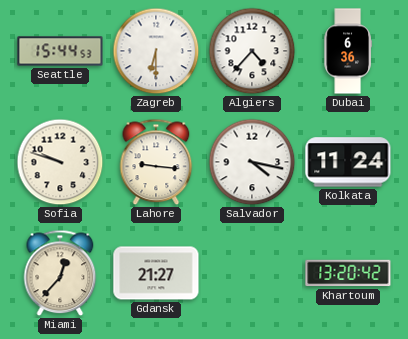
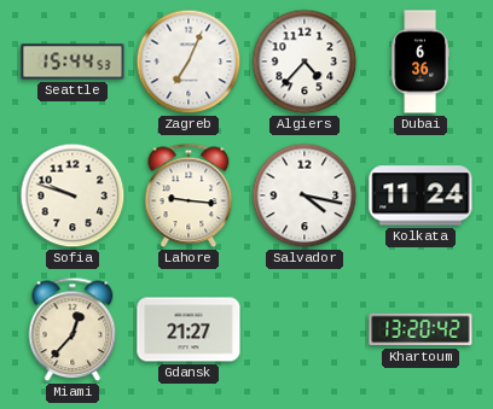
Zagreb: 6:30 -> 7:04 (188, 62)
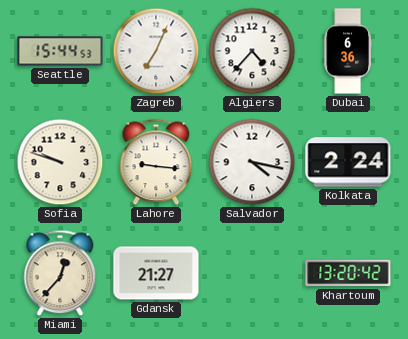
Kolkata: 11:24 -> 2:24 (348, 162)
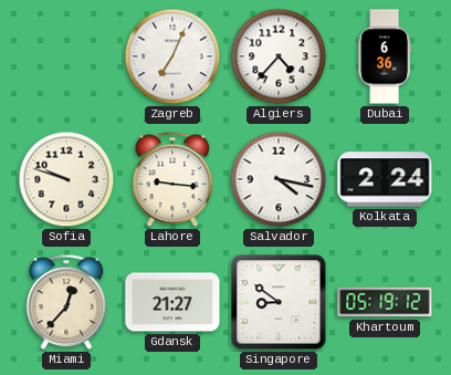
Seattle: 15:44 -> none (60, 51)
Singapore: none -> 8:51 (279, 302)
Khartoum: 13:20 -> 05:19 (385, 302)
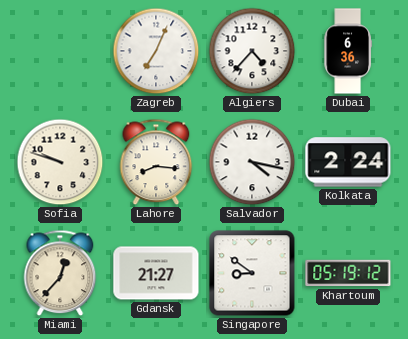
Lahore: 9:16 -> 8:16 (156, 162)
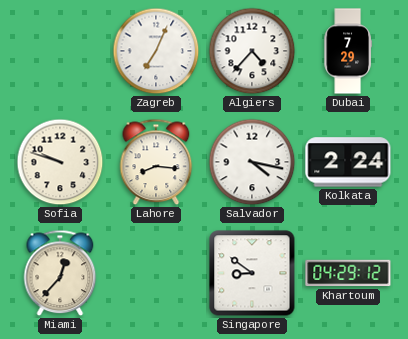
Dubai: 6:36 -> 7:29 (348, 51)
Gdansk: 21:27 -> none (156, 273)
Khartoum: 05:19 -> 04:29 (348, 273)
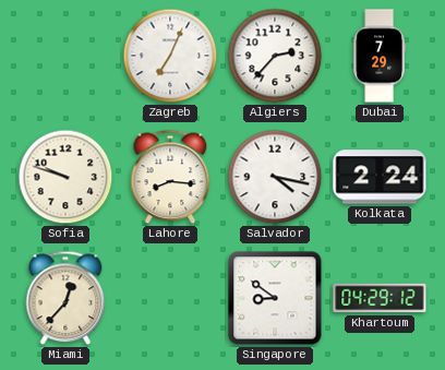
Algiers: 4:37 -> 2:37 (275, 56)
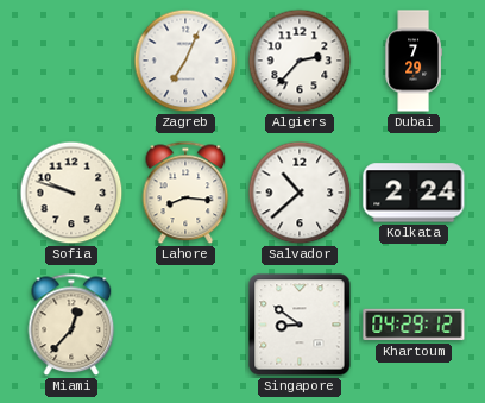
Salvador: 4:17 -> 10:38 (300, 193)
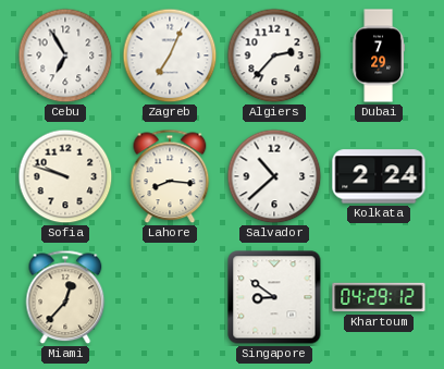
Cebu: none -> 6:55 (65, 56)
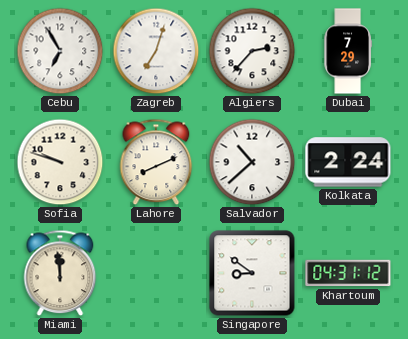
Zagreb: 7:04 -> 7:03 (156, 51)
Lahore: 8:16 -> 8:11 (156, 162)
Miami: 12:37 -> 11:59 (60, 273)
Khartoum: 04:29 -> 04:31 (348, 273)
